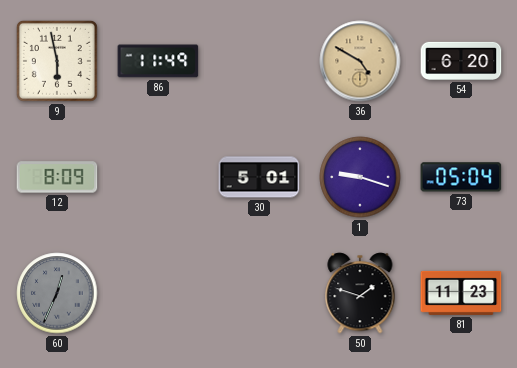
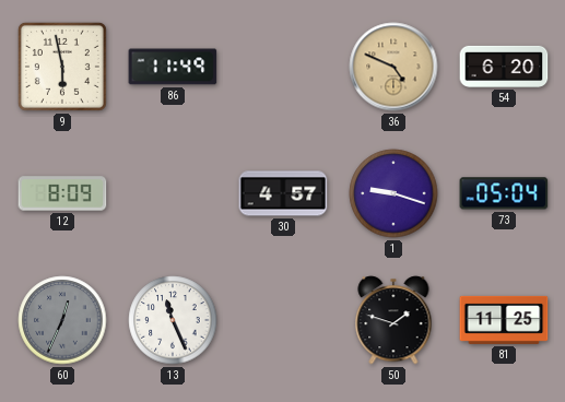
36: 4:50 -> 4:49 (393, 67)
30: 5:01 -> 4:57 (283, 193)
13: none -> 11:26 (173, 320)
81: 11:23 -> 11:25 (504, 320)
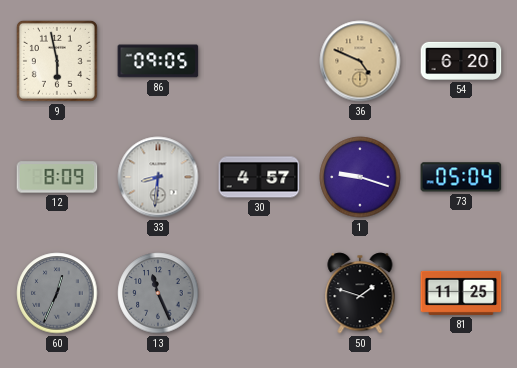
86: 11:49 -> 09:05 (158, 61)
33: none -> 8:31 (158, 177)
13 dial: white -> grey (158, 293)
